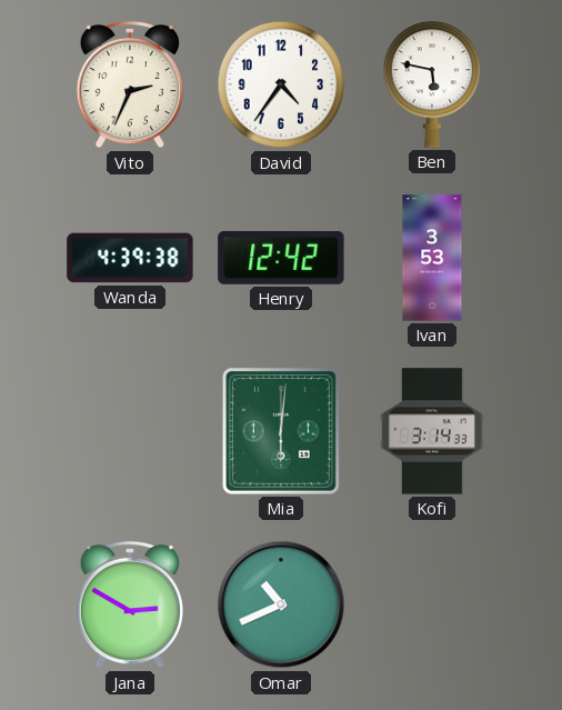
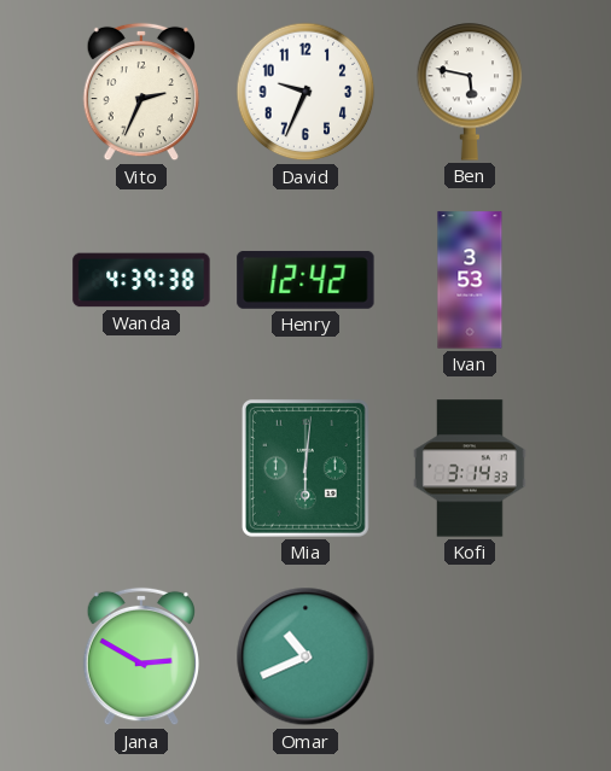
David: 4:36 -> 9:34 (305, 92)
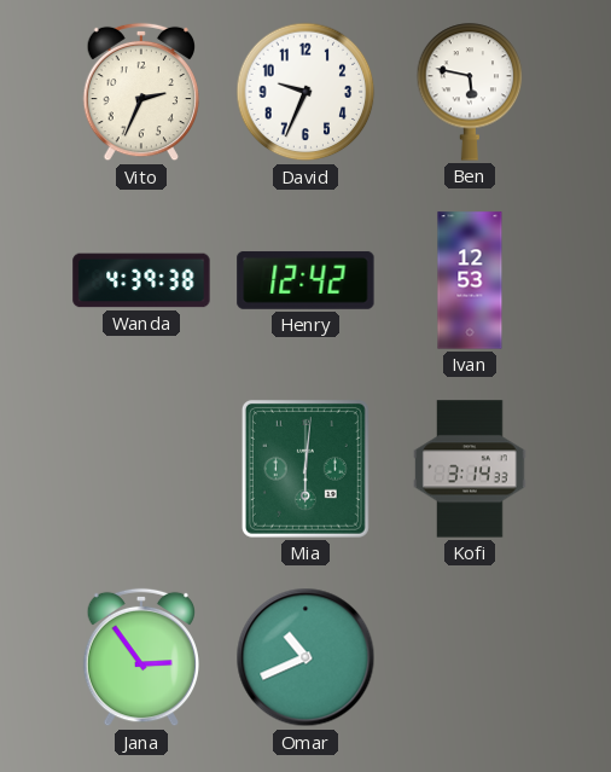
Ivan: 3:53 -> 12:53 (470, 280)
Jana: 2:50 -> 2:54 (141, 657)
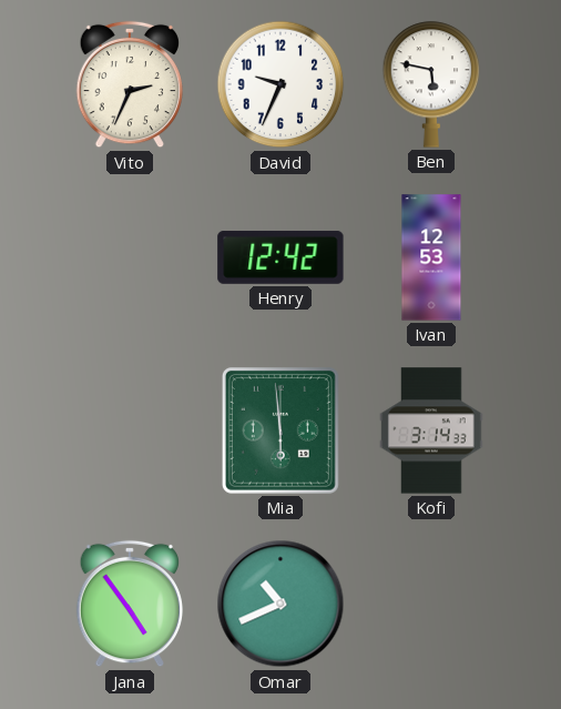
Wanda: 4:39 -> none (141, 280)
Mia: 6:01 -> 5:59 (280, 431)
Jana: 2:54 -> 4:54 (130, 604)
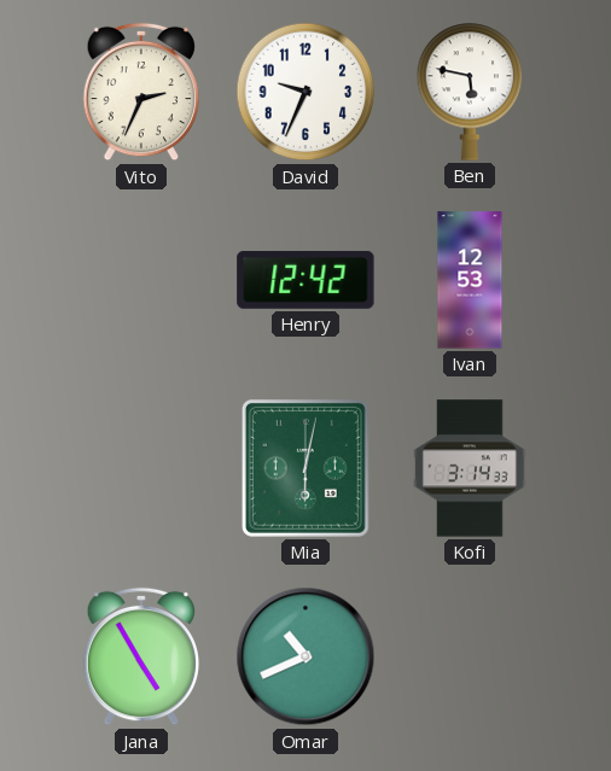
Mia: 5:59 -> 6:02 (305, 468)
Jana: 4:54 -> 4:55 (141, 656)
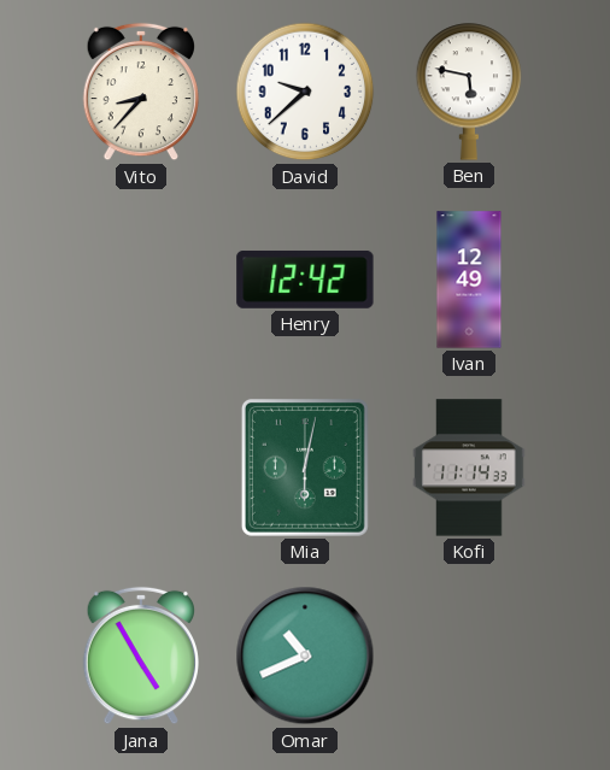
Vito: 2:34 -> 8:37 (141, 92)
David: 9:34 -> 9:38 (305, 92)
Ivan: 12:53 -> 12:49 (469, 280)
Kofi: 3:14 -> 11:14 (469, 468)
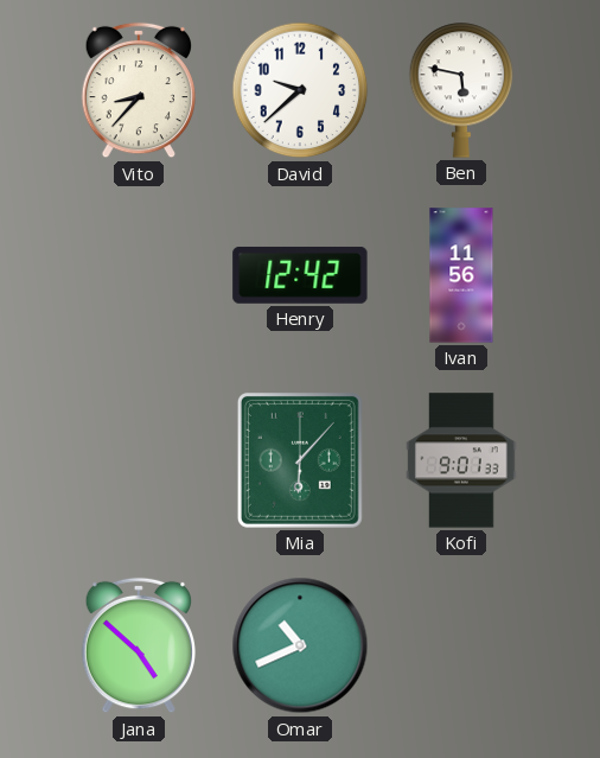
Ivan: 12:49 -> 11:56 (461, 275)
Mia: 6:02 -> 6:07 (300, 460)
Kofi: 11:14 -> 9:01 (461, 460)
Jana: 4:55 -> 4:52 (139, 645)
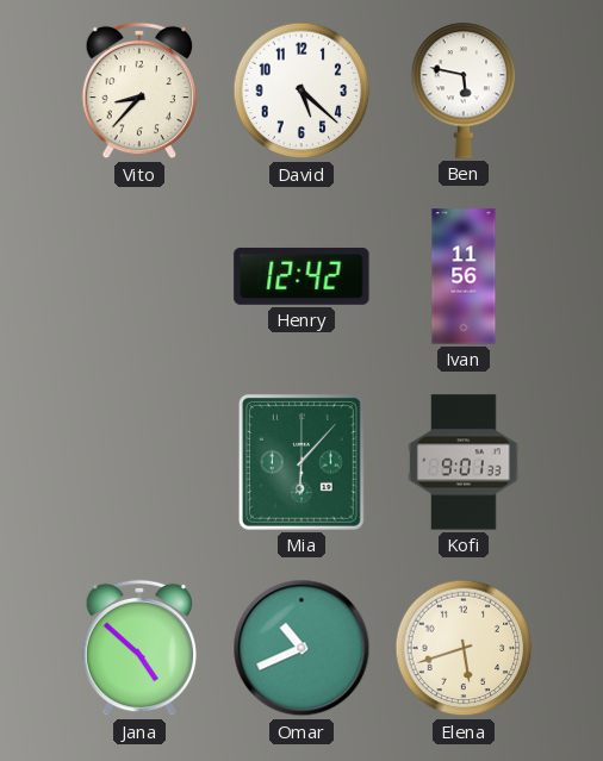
David: 9:38 -> 5:22 (301, 91)
Elena: none -> 5:42 (464, 648)
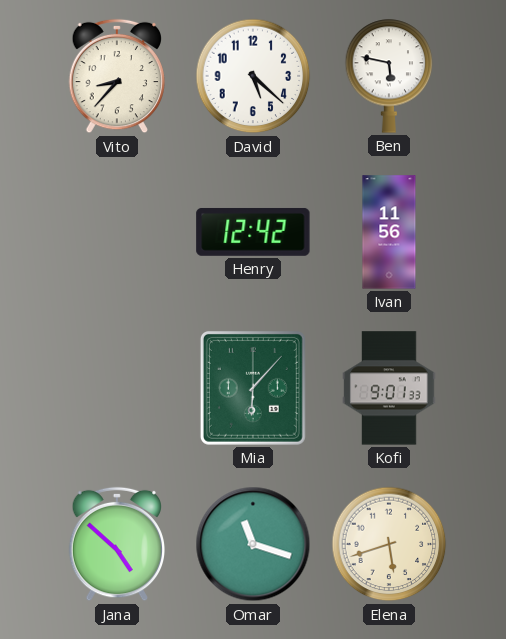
Omar: 10:41 -> 11:18 (253, 544)
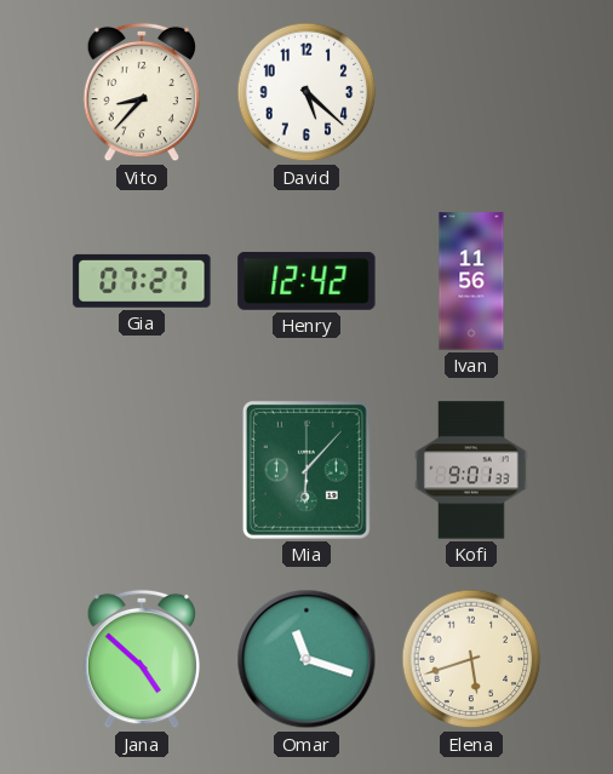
Ben: 5:47 -> none (389, 76)
Gia: none -> 07:27 (142, 281)
